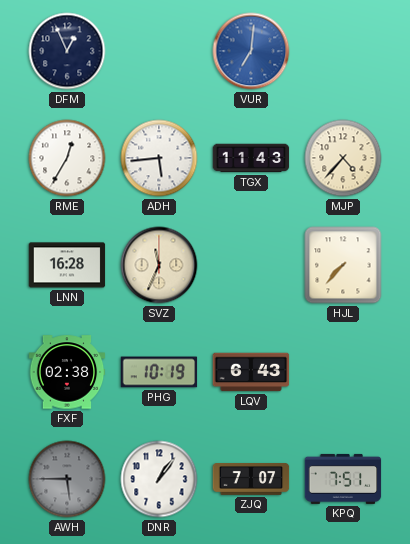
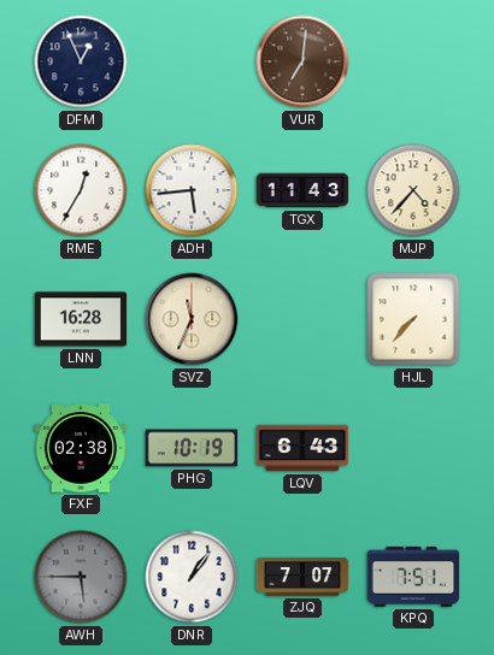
VUR dial: blue -> brown (302, 61)
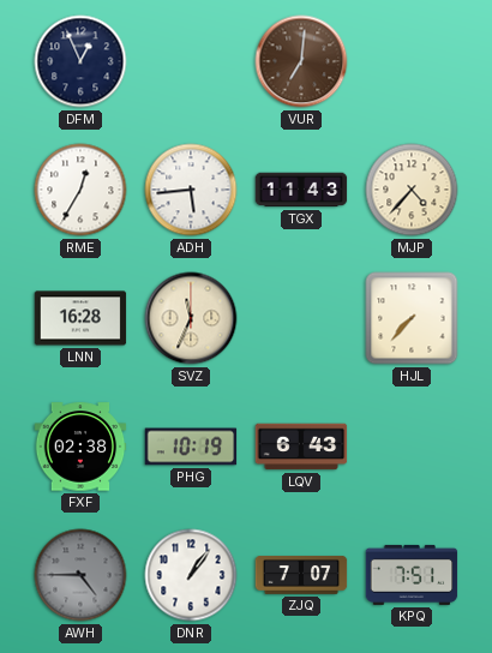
AWH: 5:45 -> 4:45 (80, 575)
